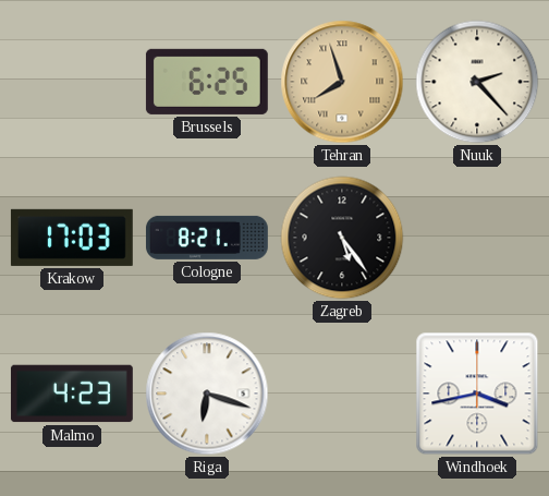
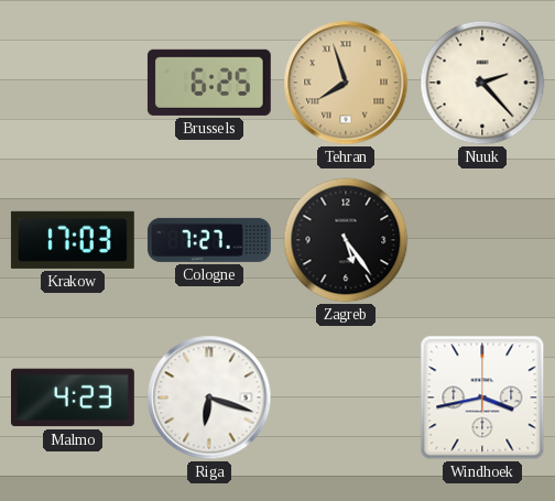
Cologne: 8:21 -> 7:27 (209, 240)
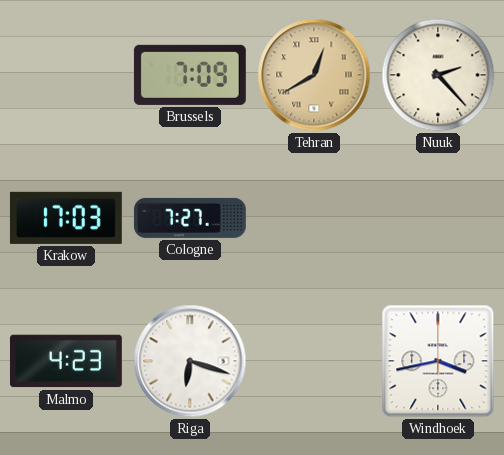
Brussels: 6:25 -> 7:09 (190, 75)
Tehran: 7:57 -> 12:40 (314, 75)
Zagreb: 5:24 -> none (346, 240)
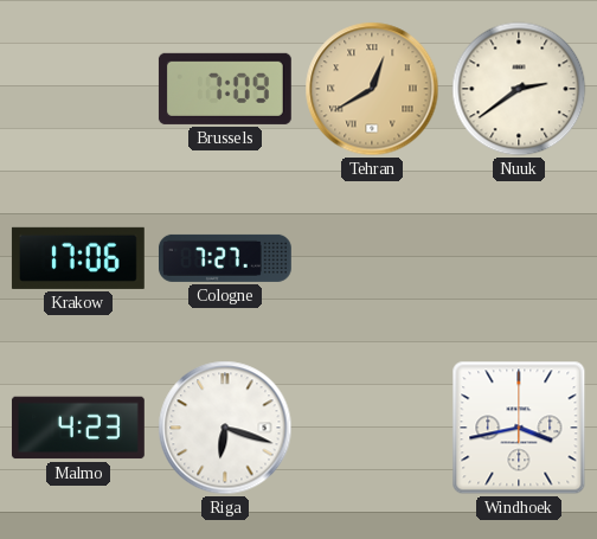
Nuuk: 2:23 -> 2:39 (519, 89)
Krakow: 17:03 -> 17:06 (78, 258)
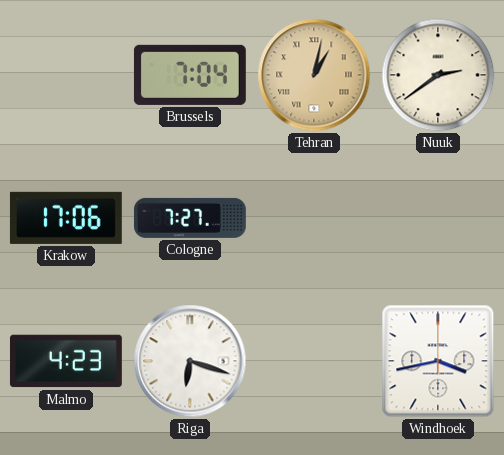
Brussels: 7:09 -> 7:04 (190, 75)
Tehran: 12:40 -> 1:02 (314, 75)
